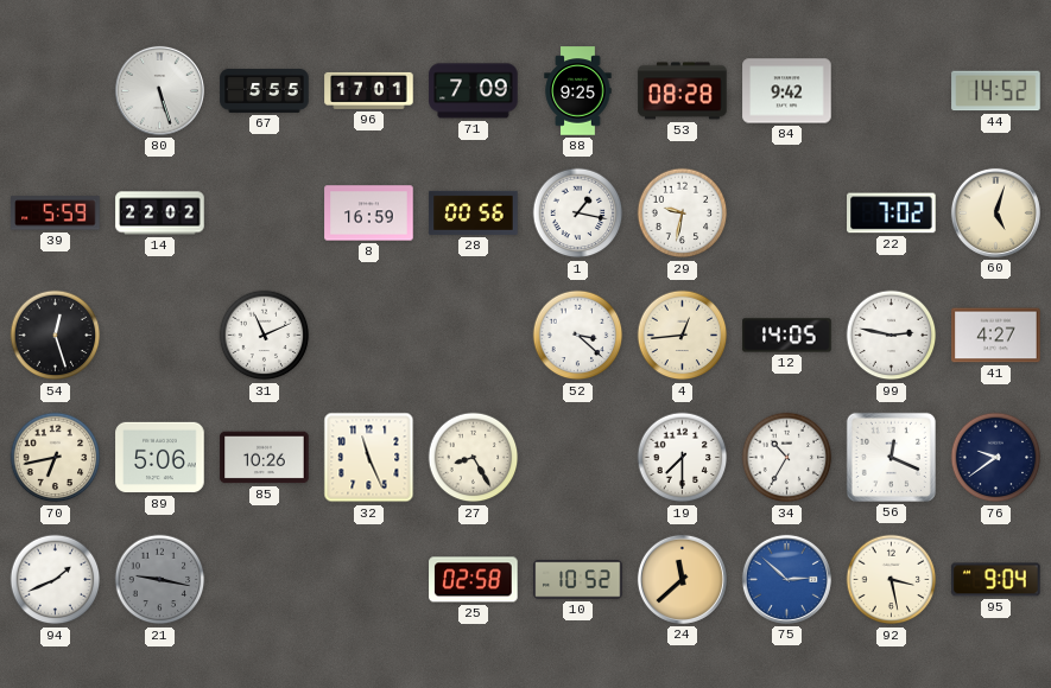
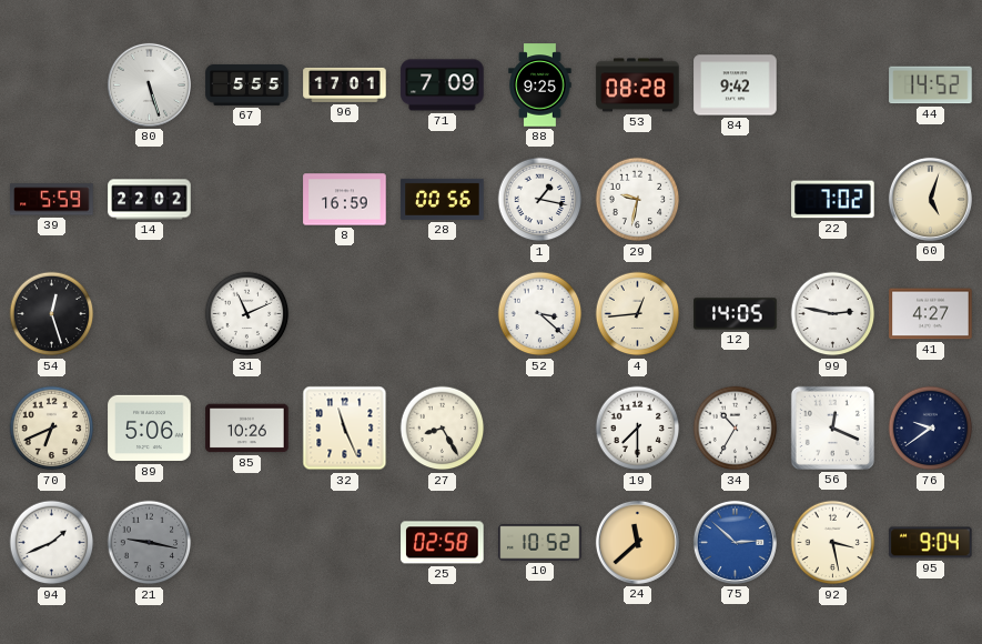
70: 6:43 -> 6:41 (52, 429)
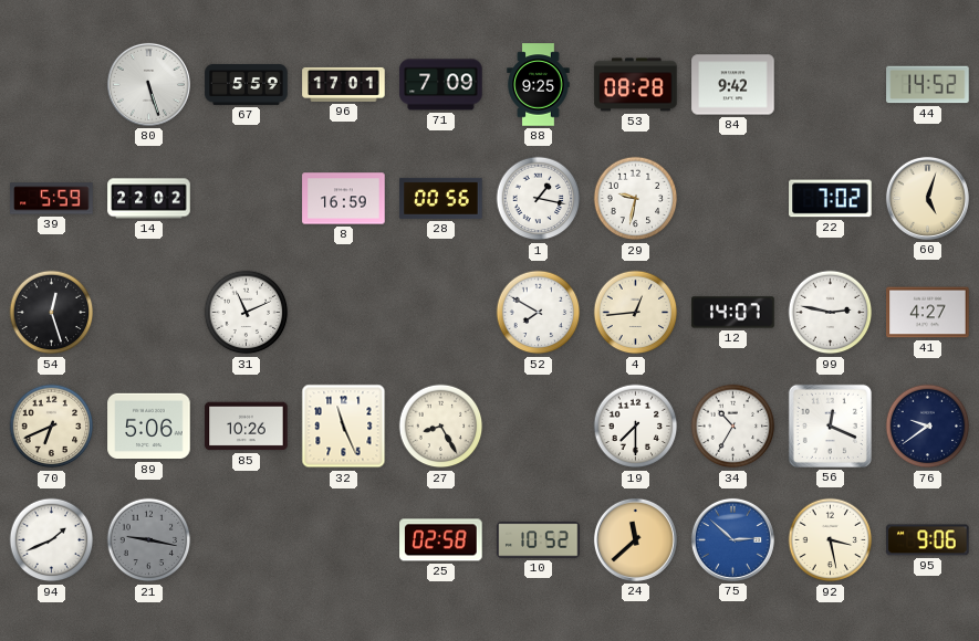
67: 5:55 -> 5:59 (247, 85)
52: 3:22 -> 7:50 (539, 313)
12: 14:05 -> 14:07 (733, 313)
95: 9:04 -> 9:06 (928, 540)
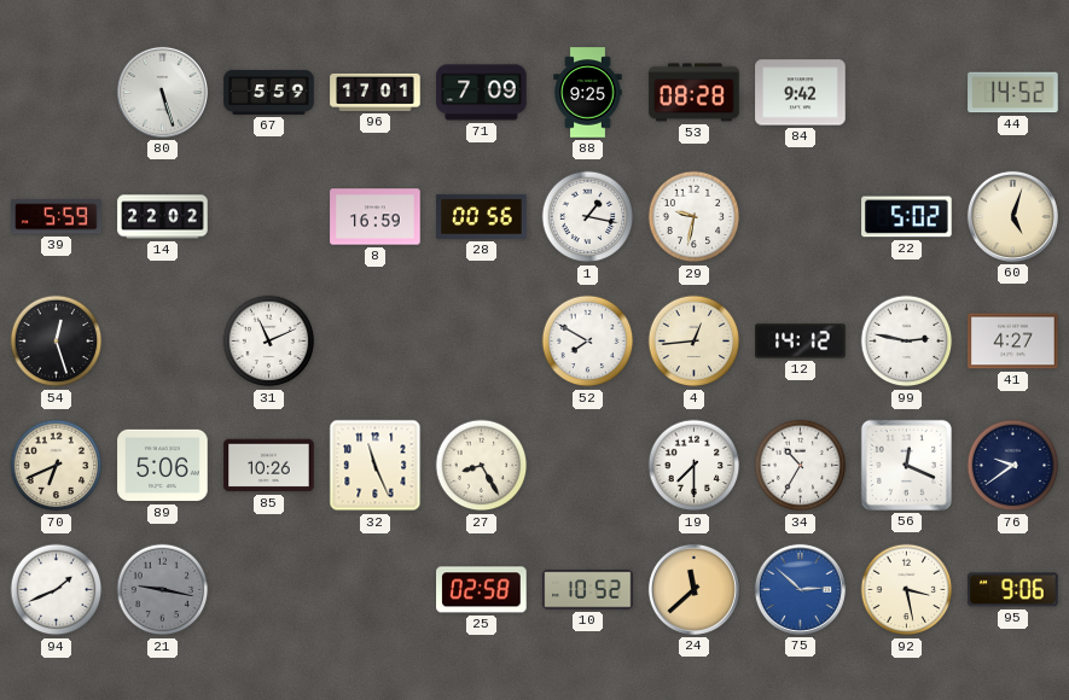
22: 7:02 -> 5:02 (907, 217)
12: 14:07 -> 14:12 (801, 342)
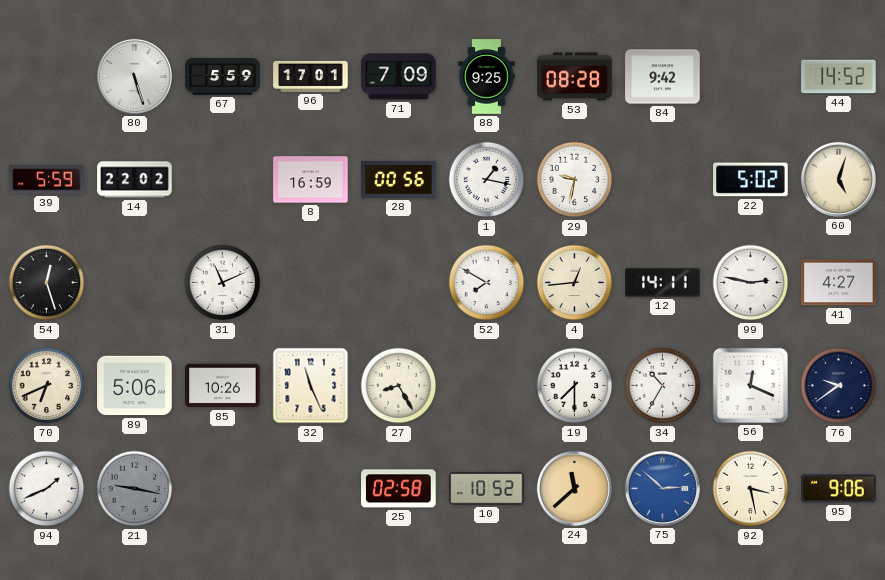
12: 14:12 -> 14:11 (663, 283)
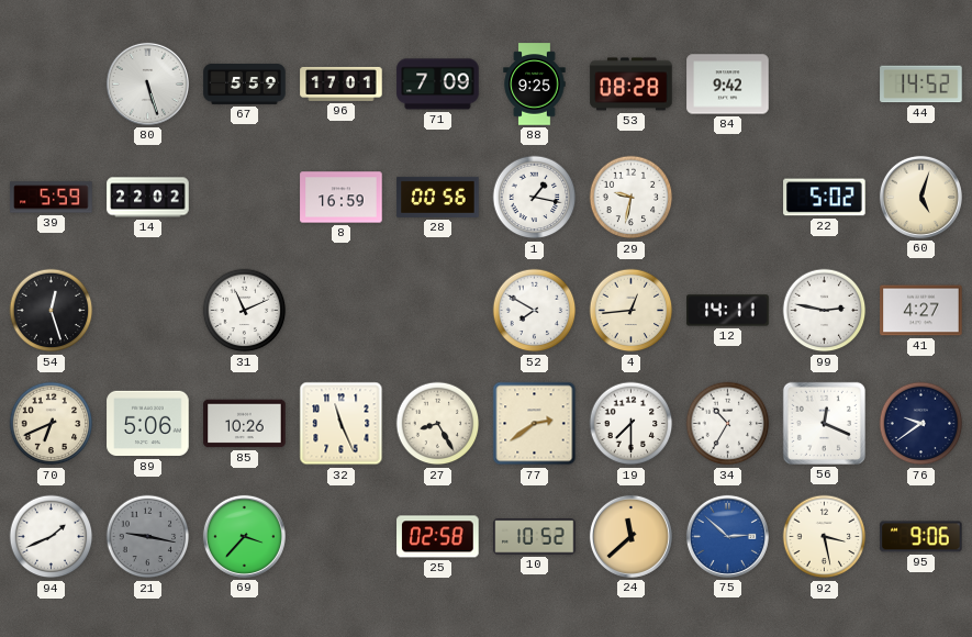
77: none -> 2:39 (535, 424)
69: none -> 3:37 (244, 536)
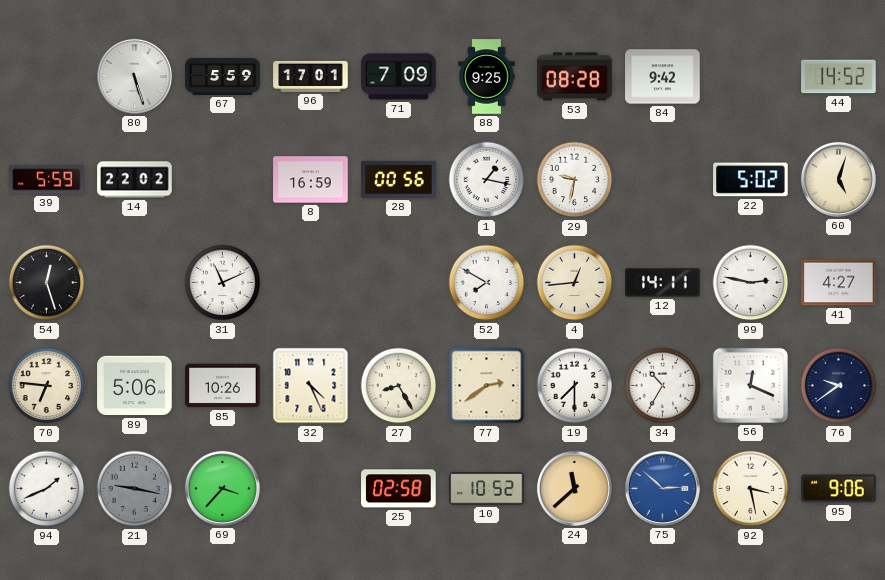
70: 6:41 -> 6:46 (47, 386)
32: 11:26 -> 4:26 (311, 386)
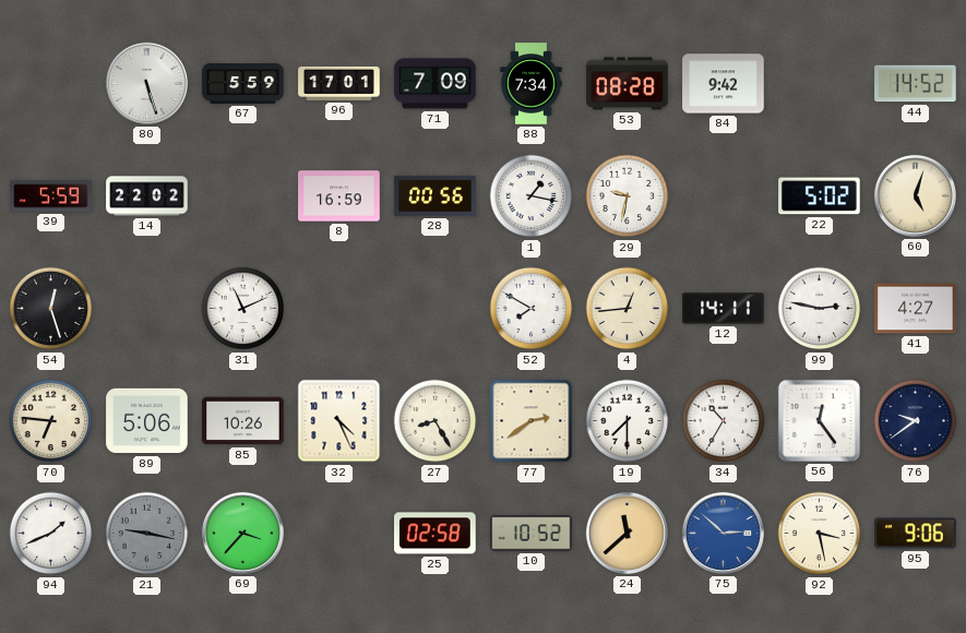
88: 9:25 -> 7:34 (532, 84)
56: 12:19 -> 12:24 (819, 420)
